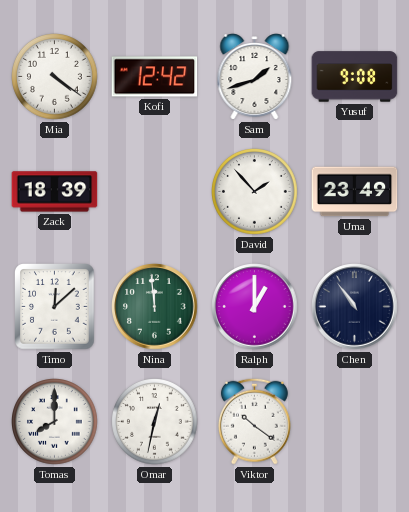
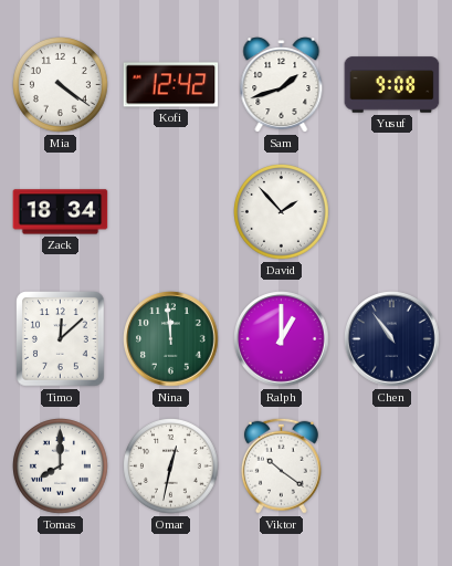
Zack: 18:39 -> 18:34 (61, 212)
Uma: 23:49 -> none (355, 192)
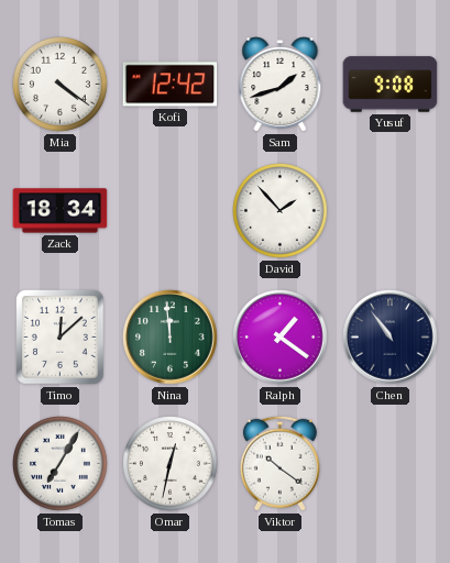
Ralph: 1:00 -> 1:21 (281, 338)
Tomas: 8:00 -> 7:05 (61, 464)
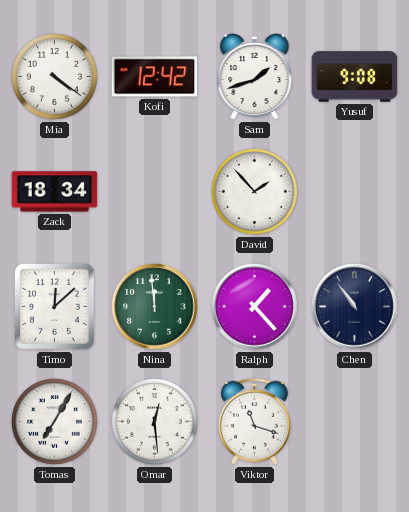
Ralph: 1:21 -> 1:23 (255, 307)
Omar: 12:32 -> 12:29 (155, 422)
Viktor: 10:21 -> 11:18 (254, 421)
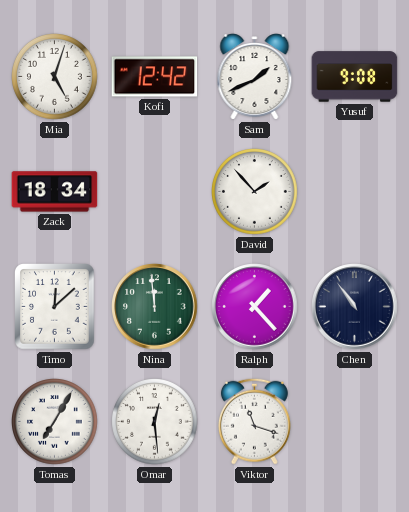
Mia: 4:21 -> 5:03 (55, 77)
Sam: 1:42 -> 1:41 (255, 77)
